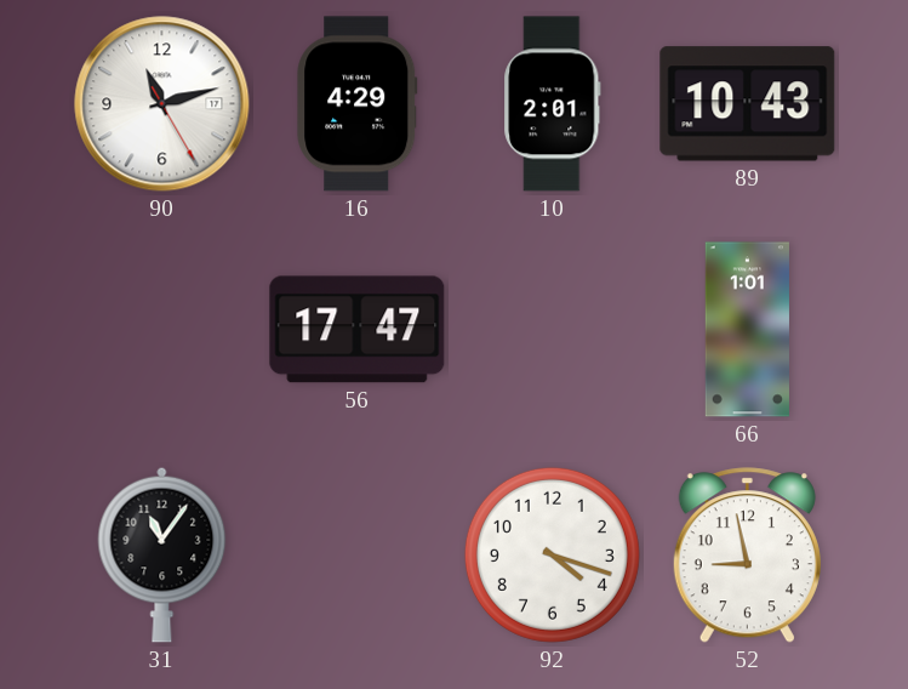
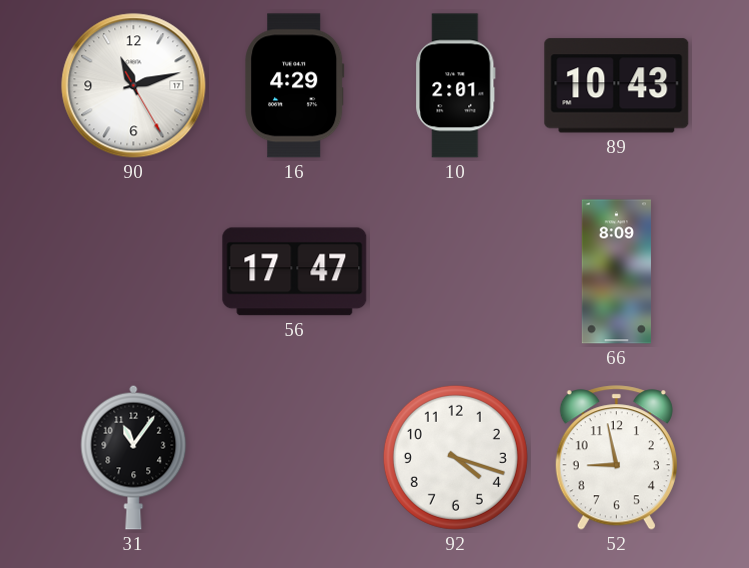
66: 1:01 -> 8:09 (616, 272)
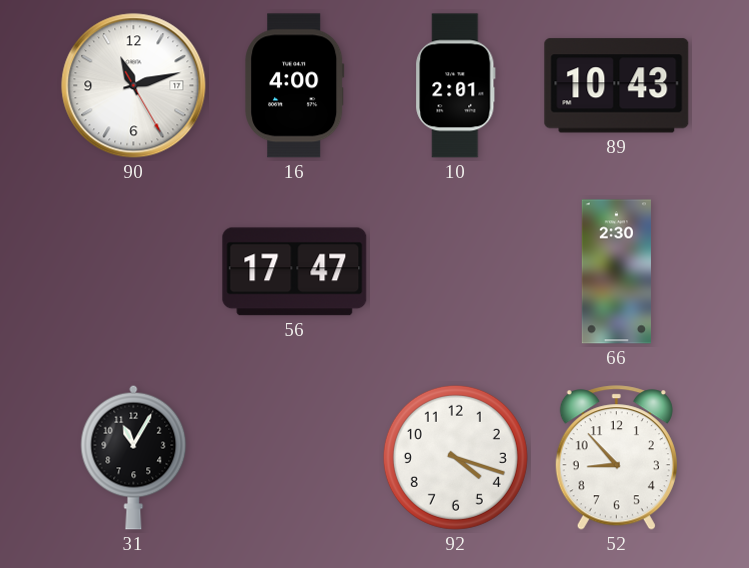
16: 4:29 -> 4:00 (295, 86)
66: 8:09 -> 2:30 (616, 272)
31: 11:06 -> 11:05 (134, 457)
52: 8:58 -> 8:53 (616, 458)
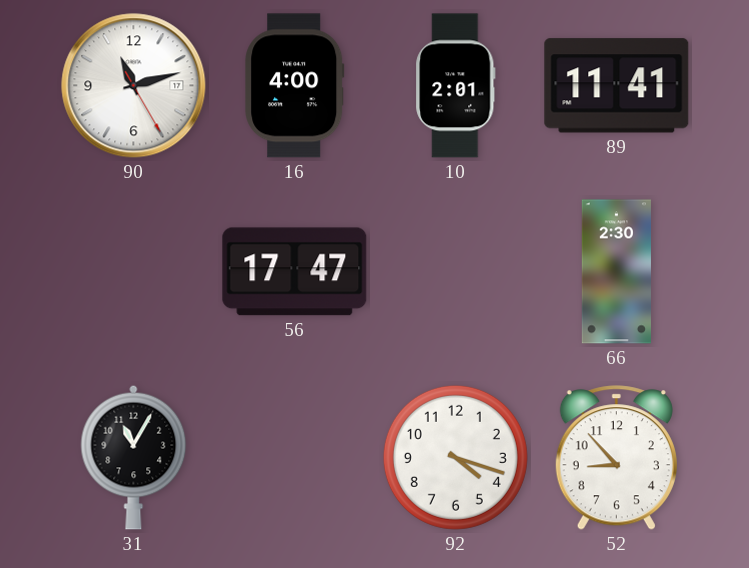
89: 10:43 -> 11:41 (617, 86)
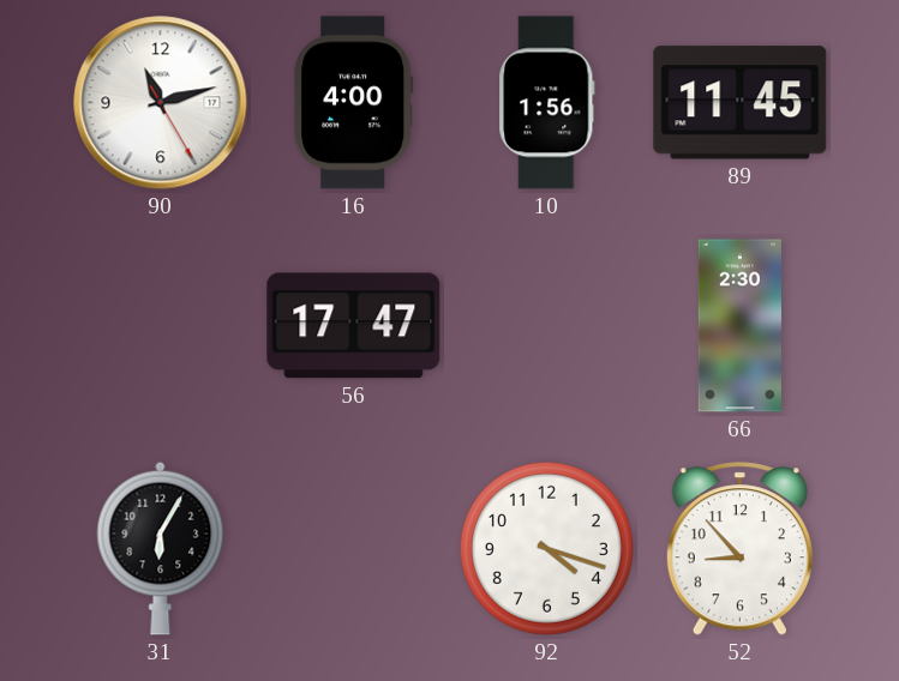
10: 2:01 -> 1:56 (547, 103)
89: 11:41 -> 11:45 (741, 103)
31: 11:05 -> 6:05 (161, 548)
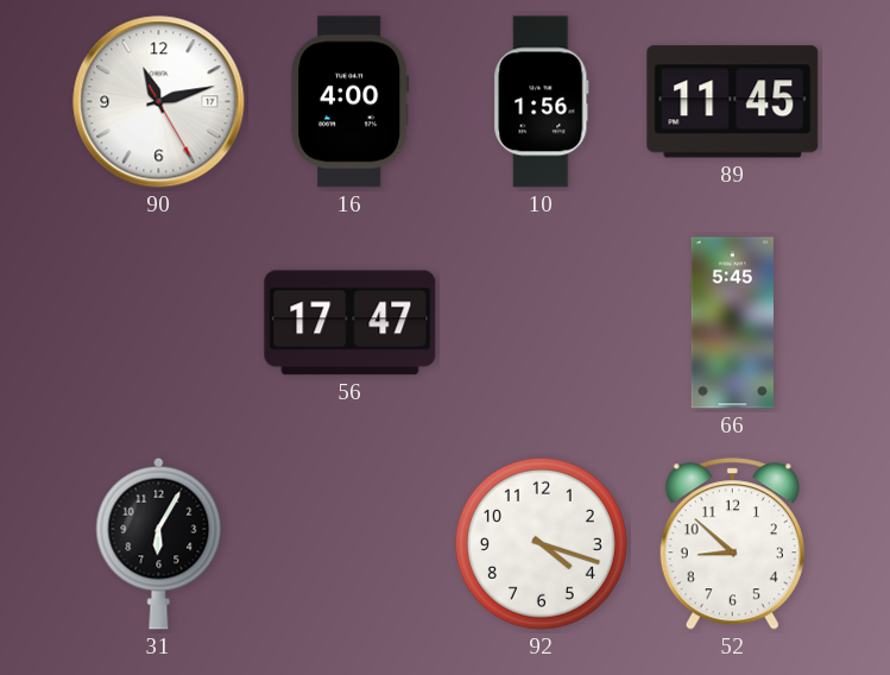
66: 2:30 -> 5:45 (732, 323)
52: 8:53 -> 8:52 (732, 544)
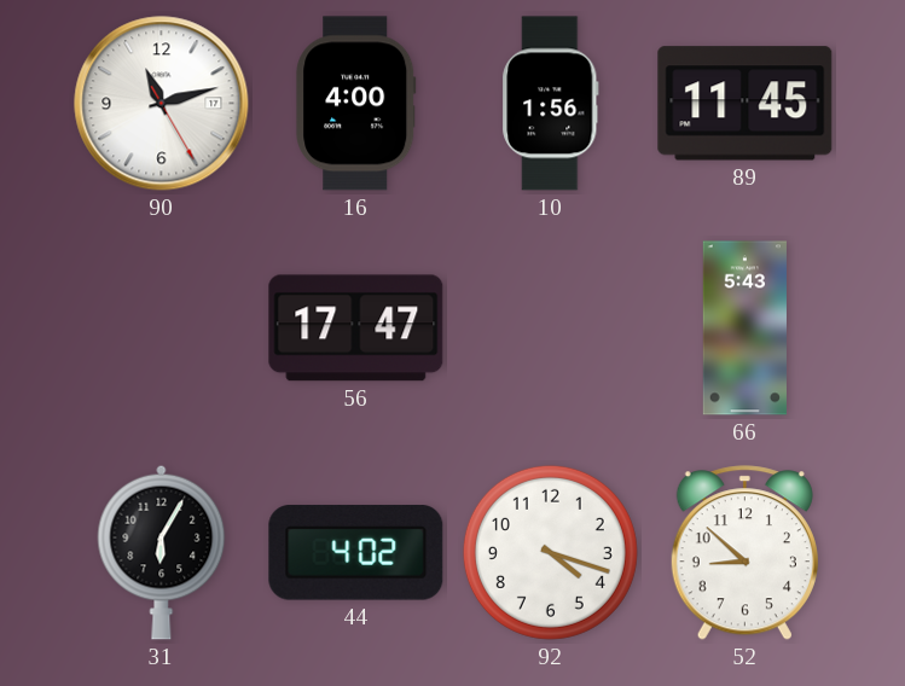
66: 5:45 -> 5:43 (744, 329)
44: none -> 4:02 (356, 553)
